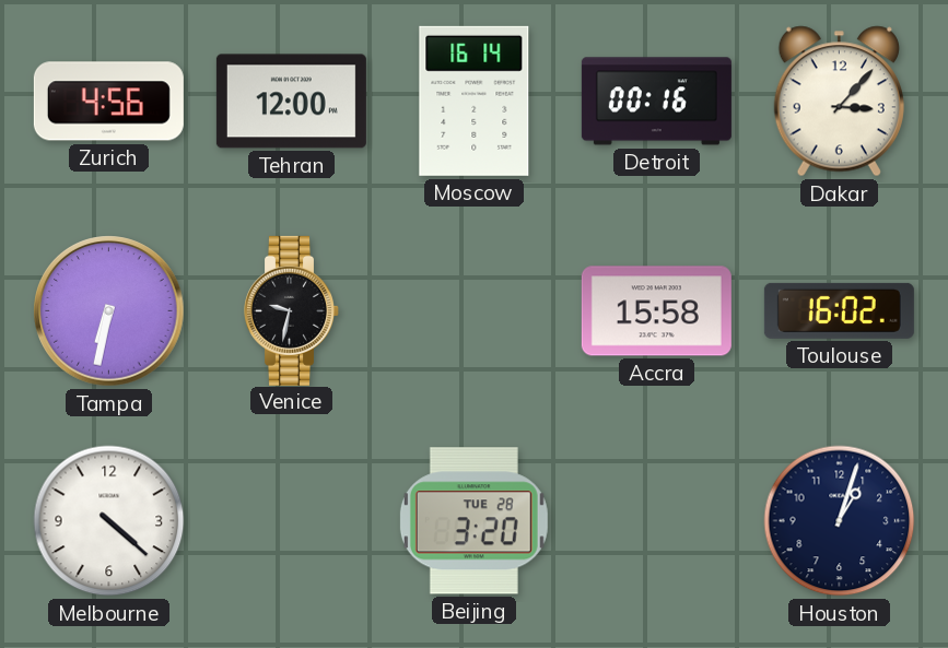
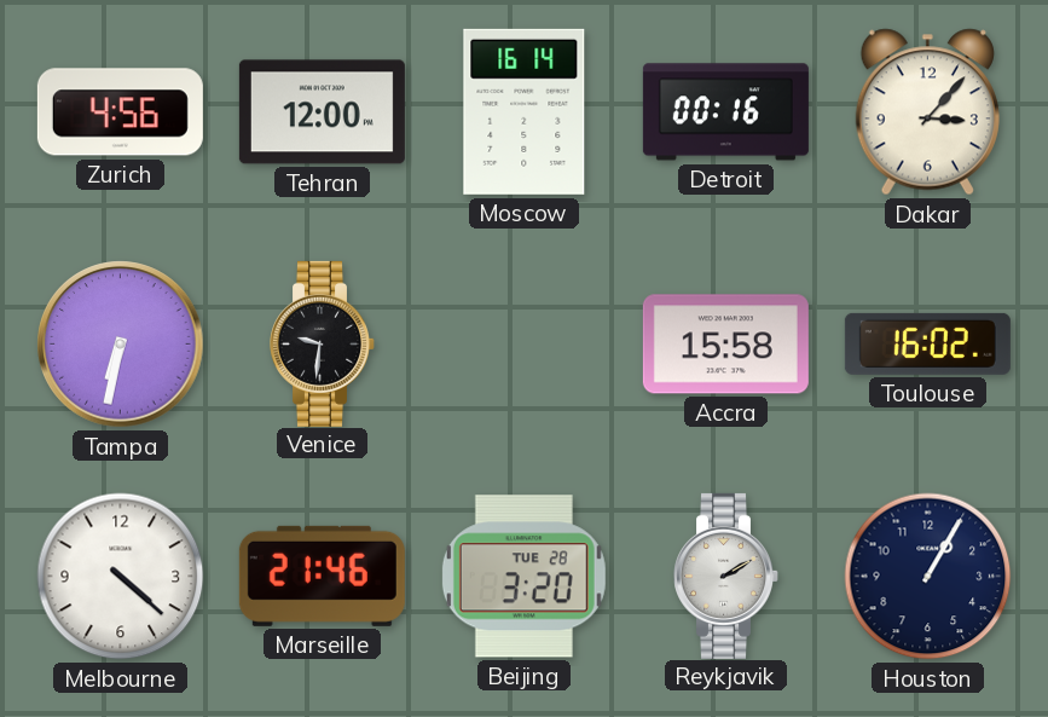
Venice: 9:32 -> 9:31 (323, 343)
Marseille: none -> 21:46 (322, 576)
Reykjavik: none -> 2:10 (726, 576)
Houston: 1:03 -> 1:05 (928, 577)
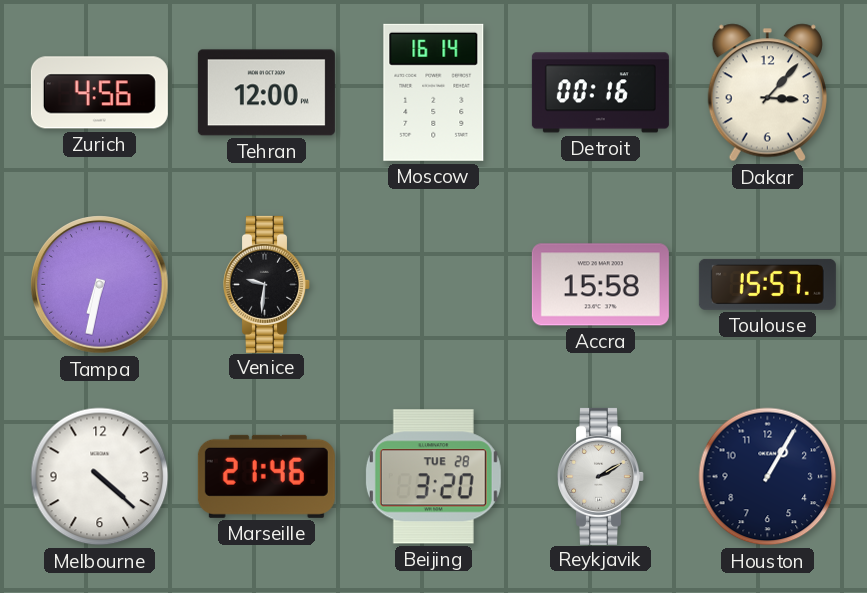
Toulouse: 16:02 -> 15:57 (767, 284)
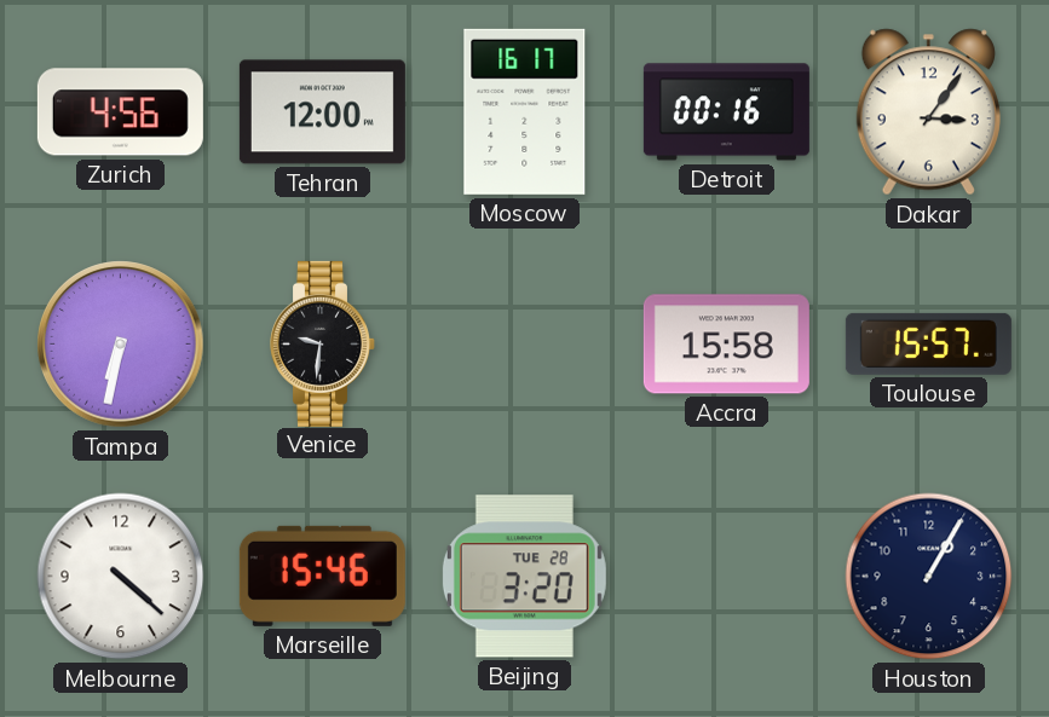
Moscow: 16:14 -> 16:17 (525, 111)
Dakar: 3:07 -> 3:06 (928, 112)
Marseille: 21:46 -> 15:46 (322, 576)
Reykjavik: 2:10 -> none (601, 476)
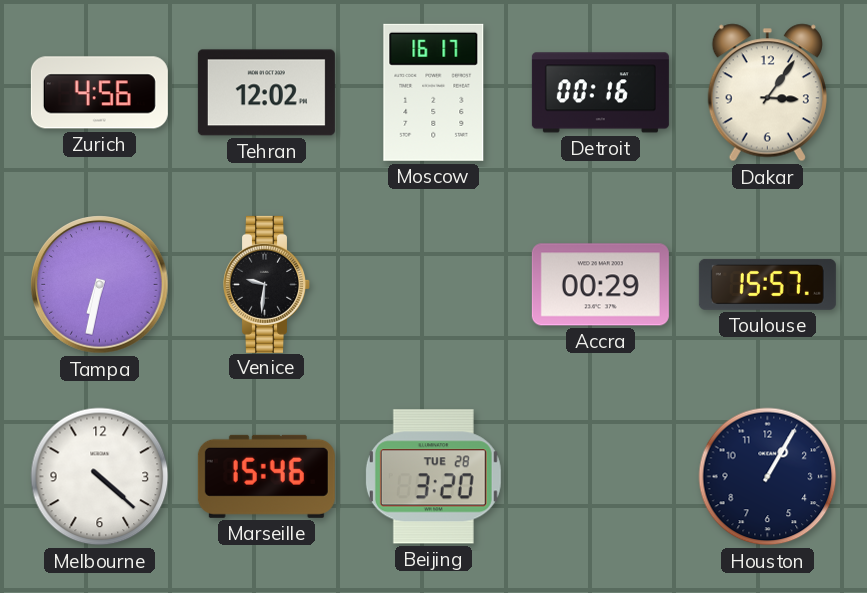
Tehran: 12:00 -> 12:02 (266, 93)
Accra: 15:58 -> 00:29 (600, 285)
